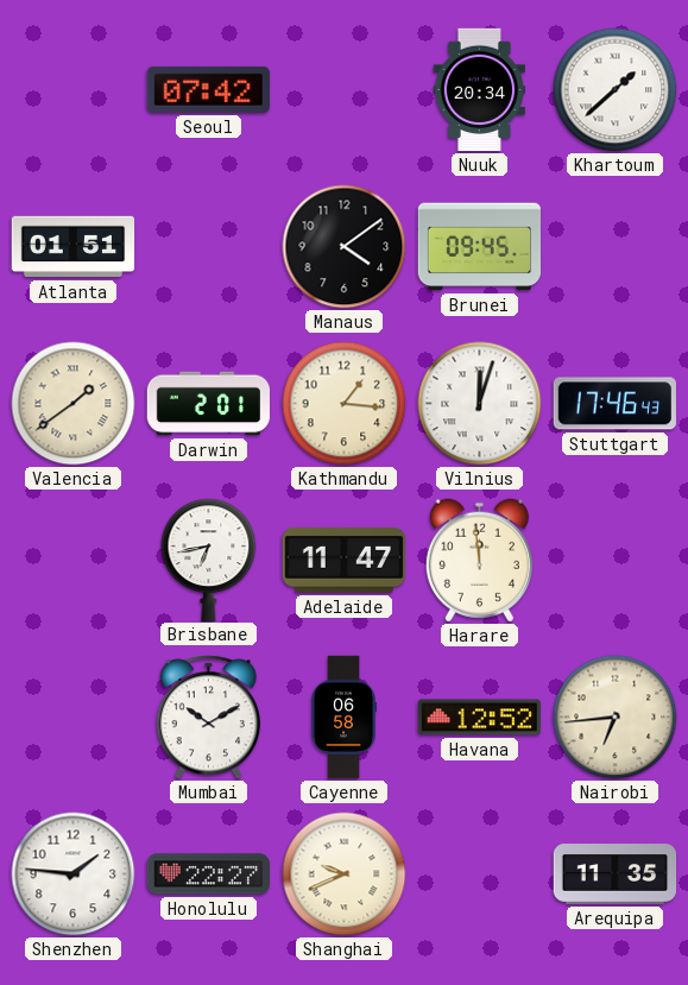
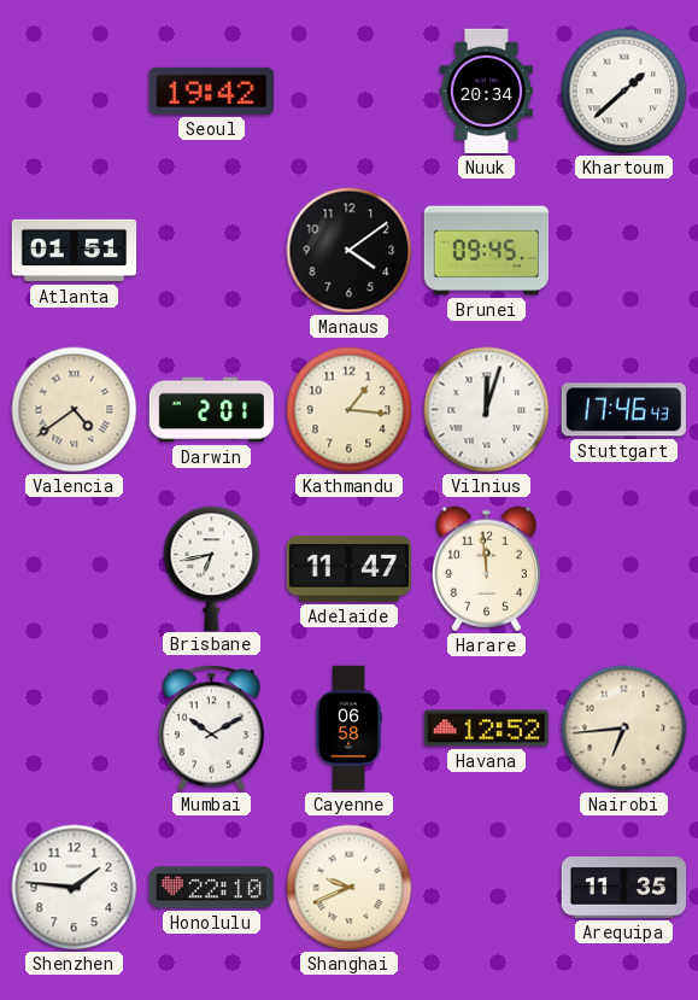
Seoul: 07:42 -> 19:42 (211, 90)
Valencia: 1:39 -> 4:39 (75, 410)
Honolulu: 22:27 -> 22:10 (211, 888)
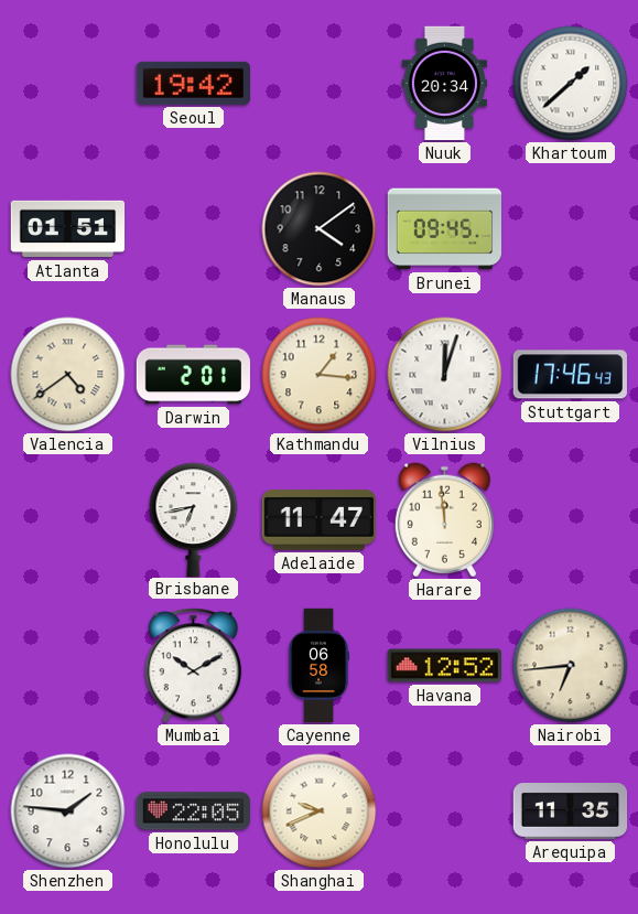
Honolulu: 22:10 -> 22:05 (193, 811)
